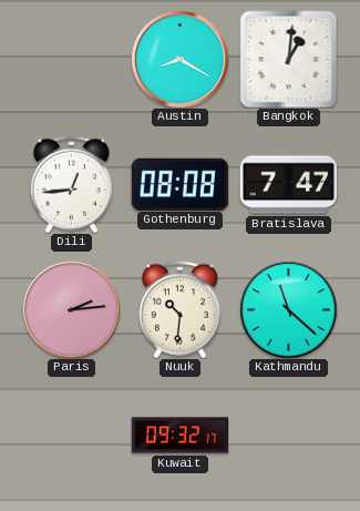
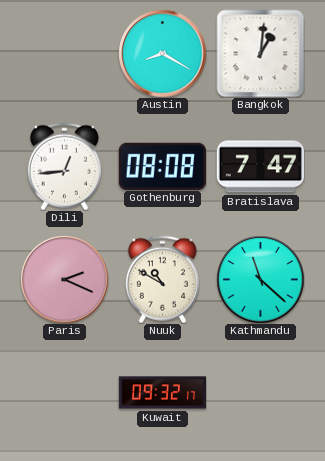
Paris: 2:14 -> 2:19 (64, 279)
Nuuk: 10:31 -> 10:50 (162, 279)
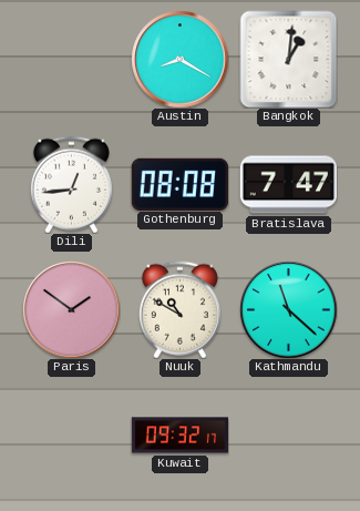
Paris: 2:19 -> 1:51 (71, 309)
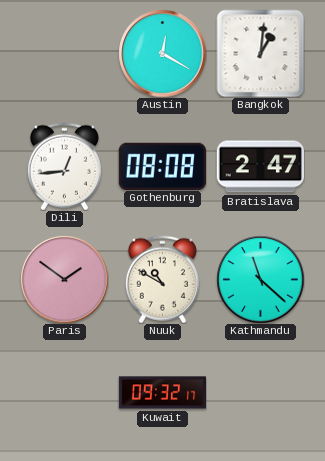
Austin: 8:20 -> 12:20 (162, 53)
Bratislava: 7:47 -> 2:47 (260, 167)
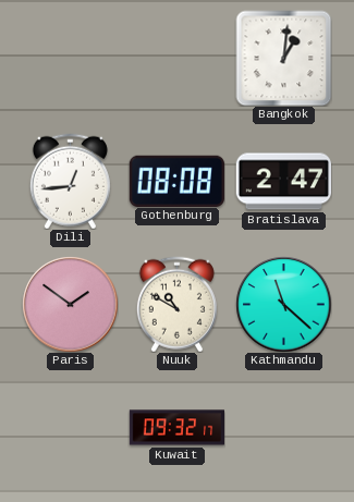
Austin: 12:20 -> none (162, 53)
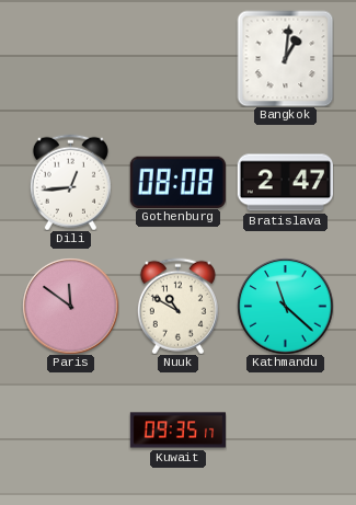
Paris: 1:51 -> 11:51 (70, 306)
Kuwait: 09:32 -> 09:35 (177, 431)
